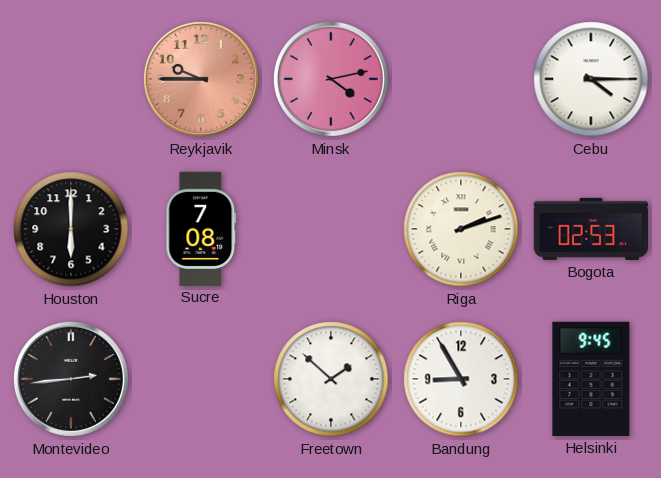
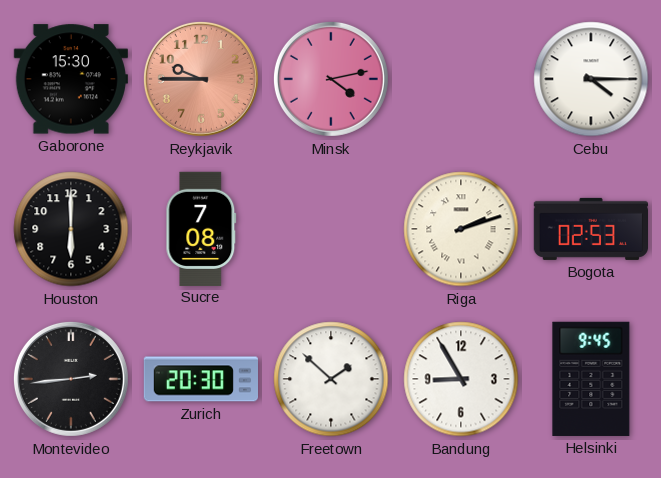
Gaborone: none -> 15:30 (71, 79)
Zurich: none -> 20:30 (200, 379)
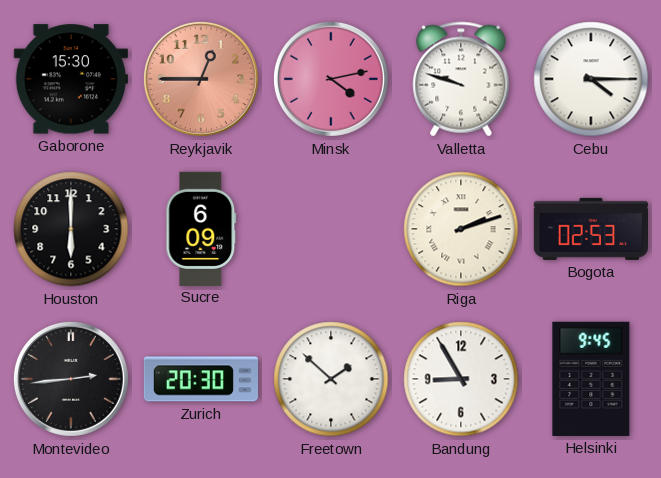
Reykjavik: 9:45 -> 12:45 (201, 79)
Valletta: none -> 9:48 (461, 79)
Sucre: 7:08 -> 6:09 (201, 228)
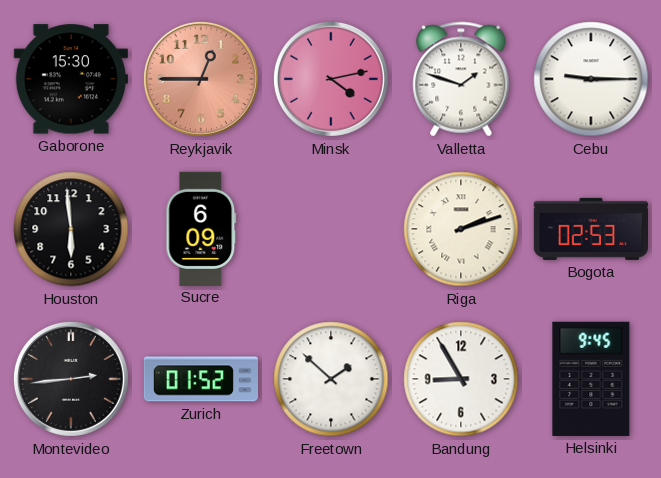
Valletta: 9:48 -> 1:48 (461, 79)
Cebu: 4:15 -> 9:15 (591, 79)
Houston: 6:00 -> 5:59 (71, 229)
Zurich: 20:30 -> 01:52 (200, 379)
